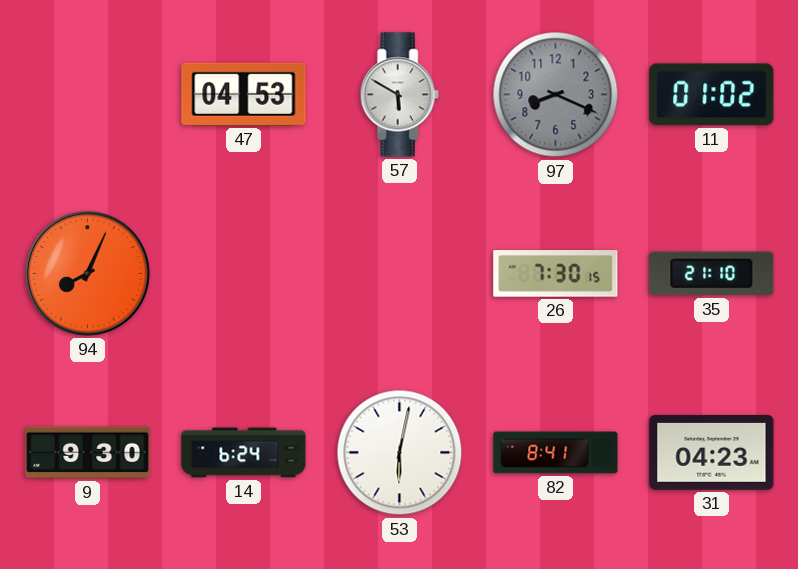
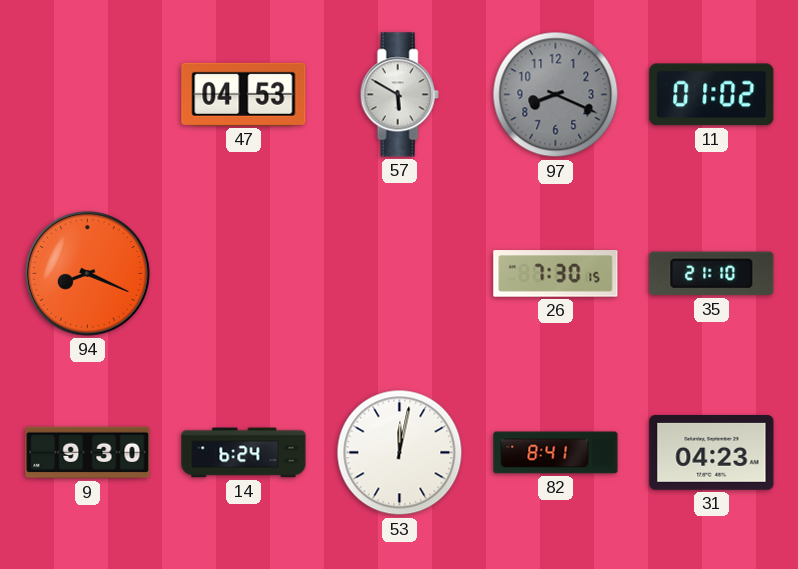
94: 8:04 -> 8:19 (88, 274)
53: 6:02 -> 12:02 (400, 453)
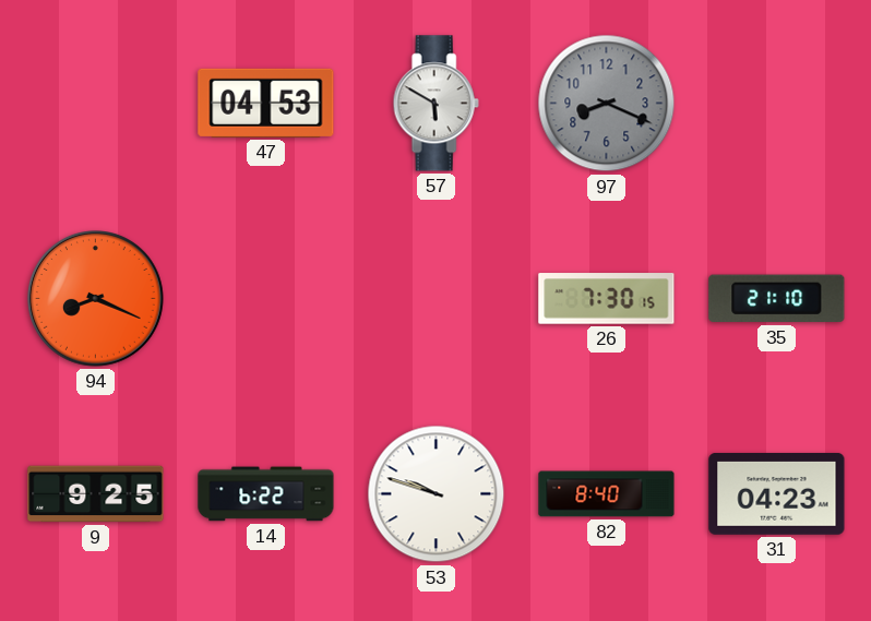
11: 01:02 -> none (712, 95)
9: 9:30 -> 9:25 (96, 494)
14: 6:24 -> 6:22 (266, 494)
53: 12:02 -> 9:48 (437, 494)
82: 8:41 -> 8:40 (607, 494)
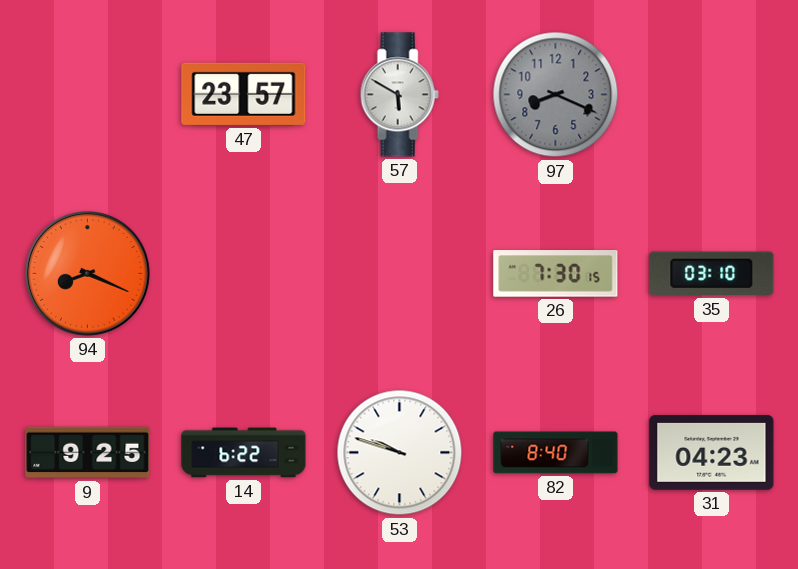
47: 04:53 -> 23:57 (244, 94)
35: 21:10 -> 03:10 (712, 274)
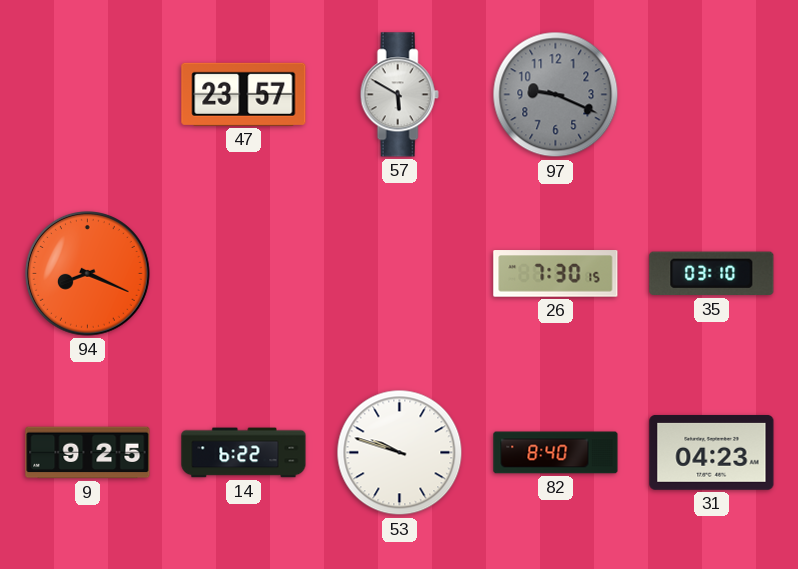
97: 8:19 -> 9:19 (556, 95)
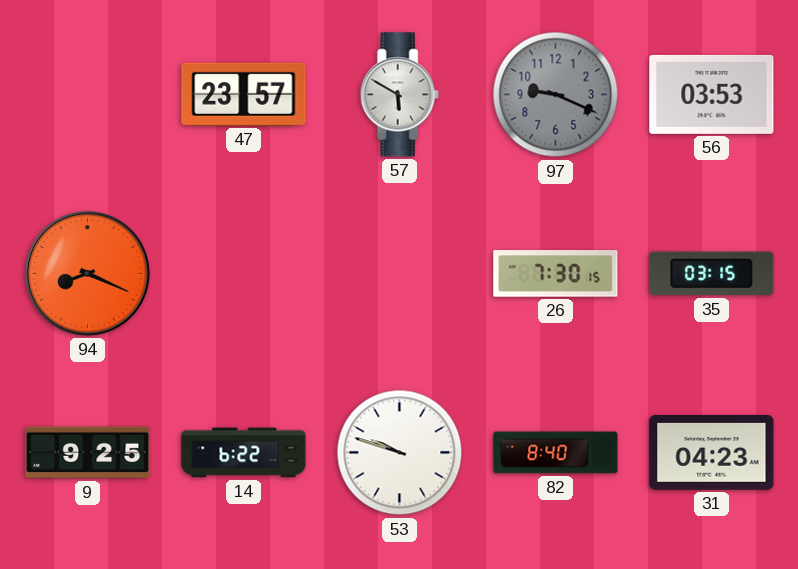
56: none -> 03:53 (712, 94)
35: 03:10 -> 03:15 (712, 274)
